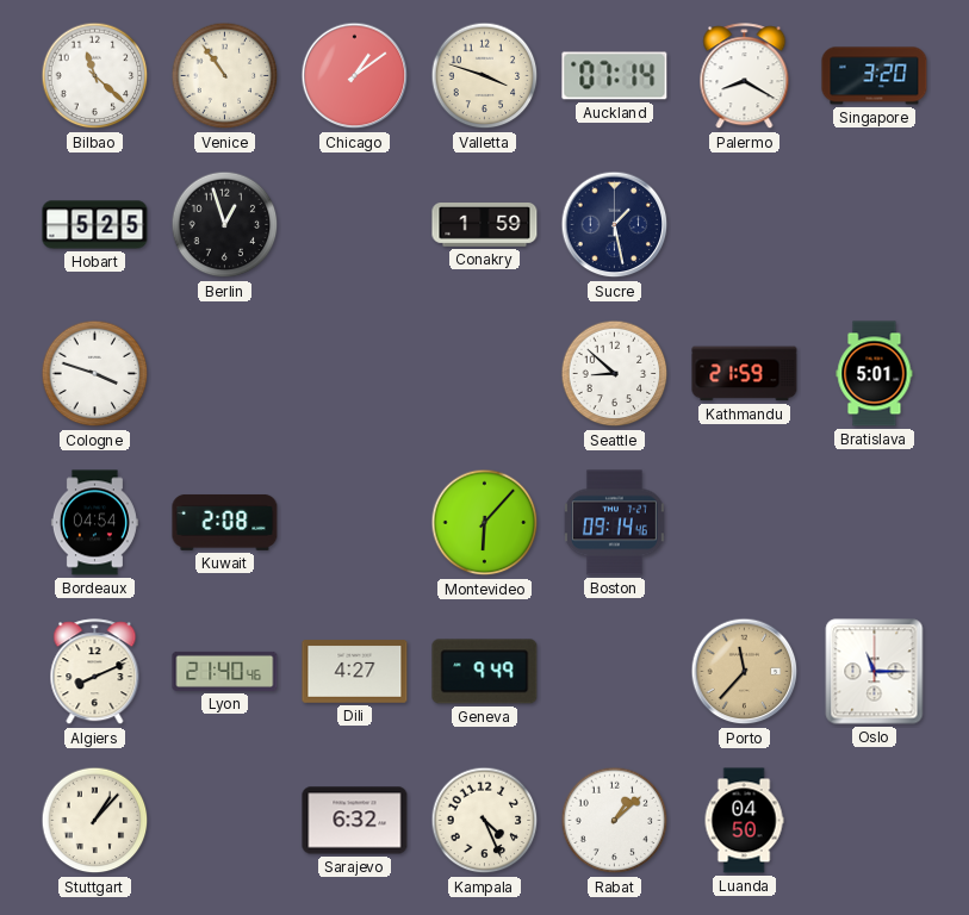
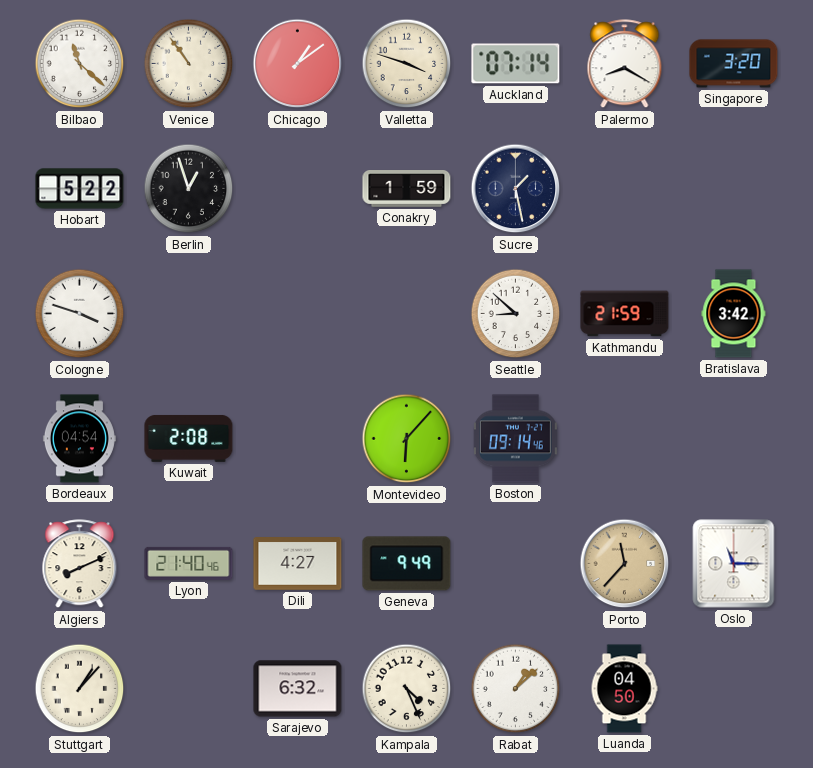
Hobart: 5:25 -> 5:22 (80, 189)
Bratislava: 5:01 -> 3:42 (734, 314)
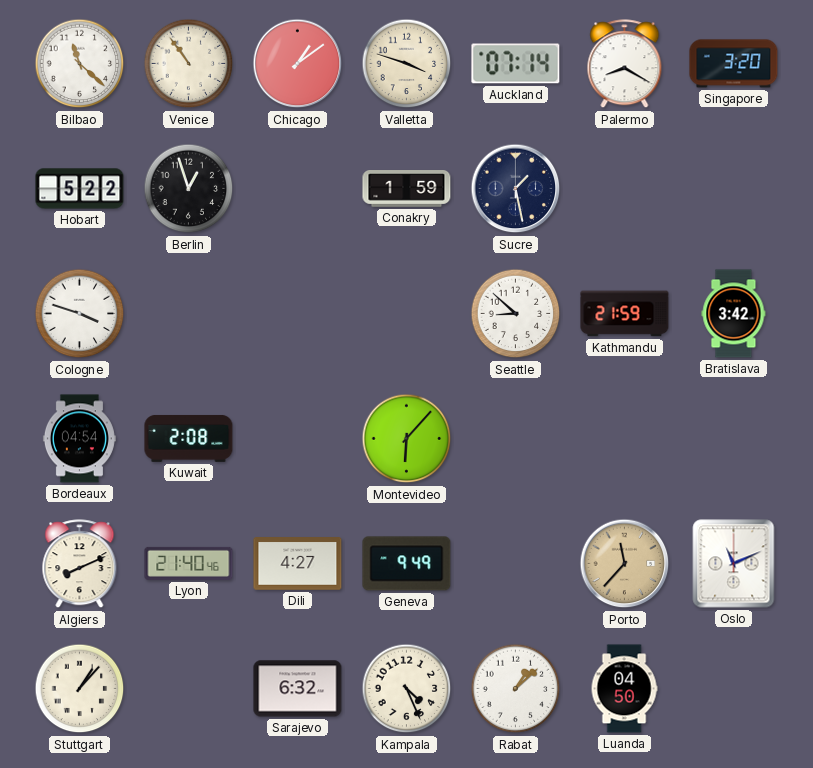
Boston: 09:14 -> none (515, 439)
Oslo: 11:15 -> 11:11 (734, 564)
